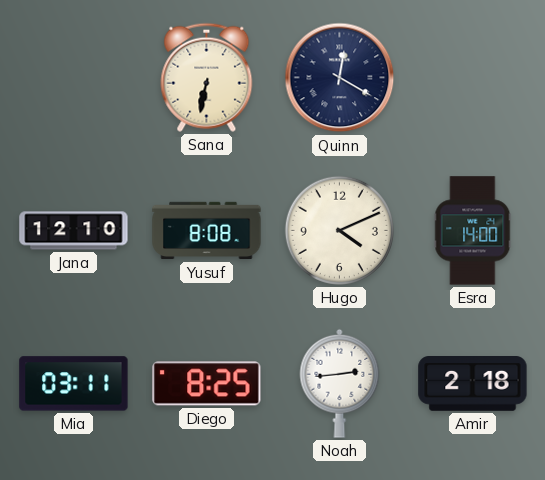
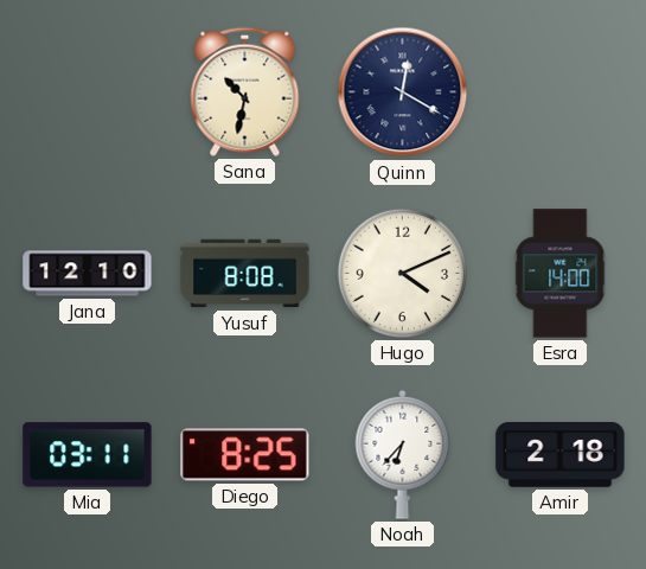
Sana: 6:32 -> 10:32 (245, 91)
Noah: 2:44 -> 6:37 (403, 454)
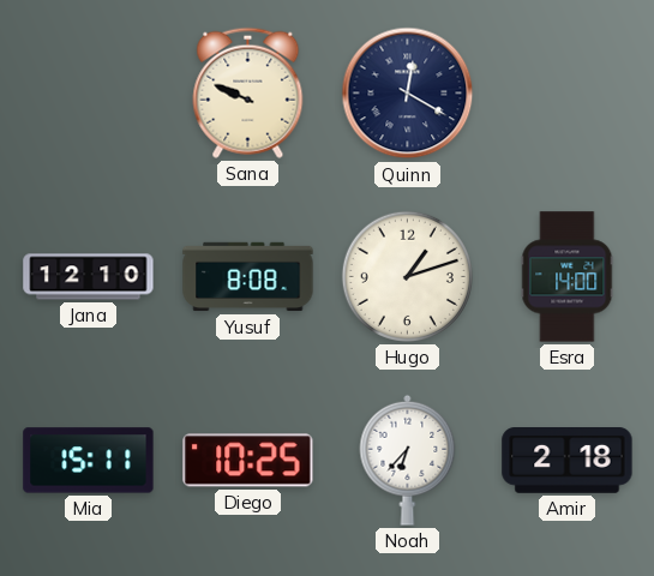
Sana: 10:32 -> 9:49 (248, 92)
Hugo: 4:11 -> 1:12 (407, 276)
Mia: 03:11 -> 15:11 (89, 461)
Diego: 8:25 -> 10:25 (248, 461)
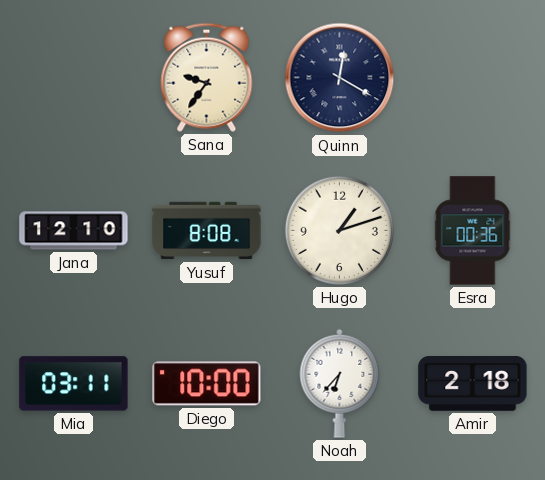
Sana: 9:49 -> 9:36 (207, 77)
Esra: 14:00 -> 00:36 (473, 231)
Mia: 15:11 -> 03:11 (74, 384)
Diego: 10:25 -> 10:00 (207, 384)
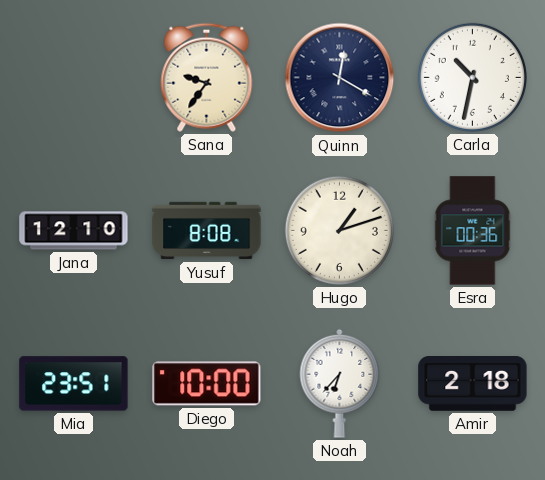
Carla: none -> 10:32 (472, 77)
Mia: 03:11 -> 23:51 (74, 384)
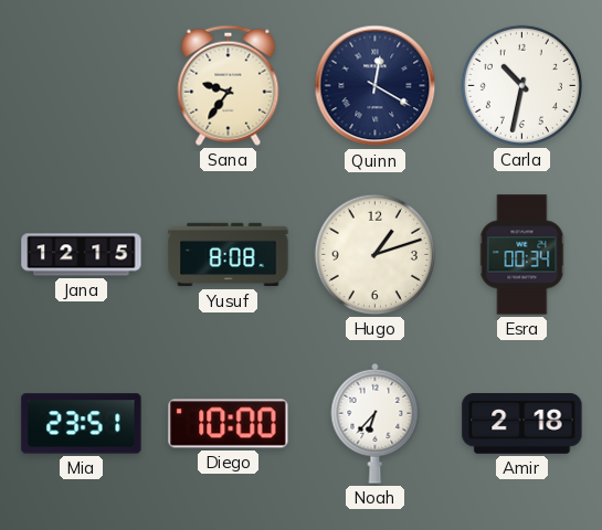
Jana: 12:10 -> 12:15 (82, 255)
Esra: 00:36 -> 00:34 (522, 255)
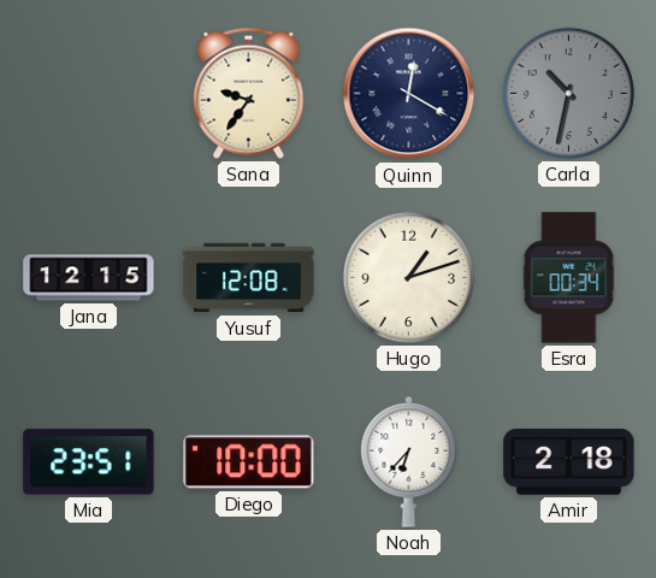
Carla dial: white -> grey (568, 93)
Yusuf: 8:08 -> 12:08 (249, 278)
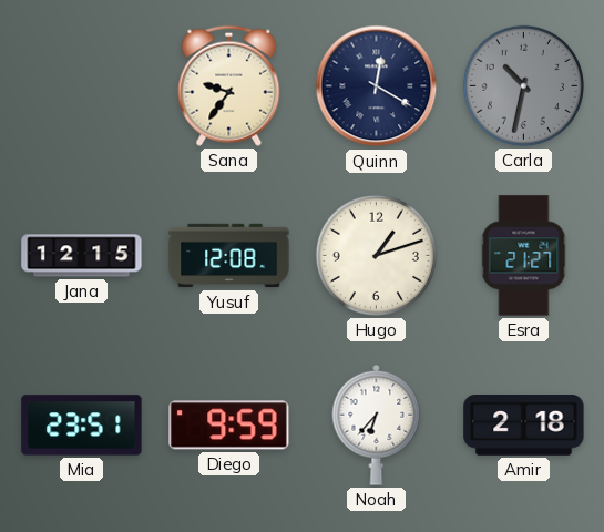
Esra: 00:34 -> 21:27 (524, 256)
Diego: 10:00 -> 9:59 (229, 426)
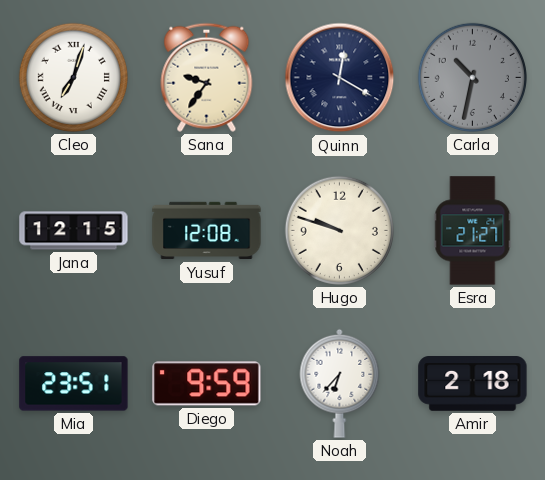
Cleo: none -> 7:03 (73, 77)
Hugo: 1:12 -> 9:48 (339, 230)
